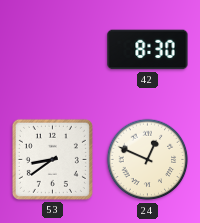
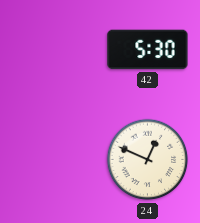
42: 8:30 -> 5:30 (148, 50)
53: 8:39 -> none (52, 159)
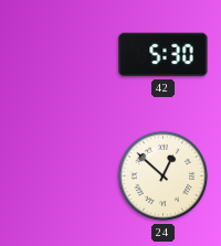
24: 12:49 -> 12:52 (164, 177)
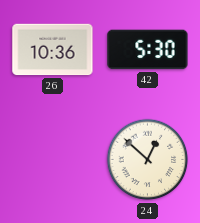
26: none -> 10:36 (53, 50)
